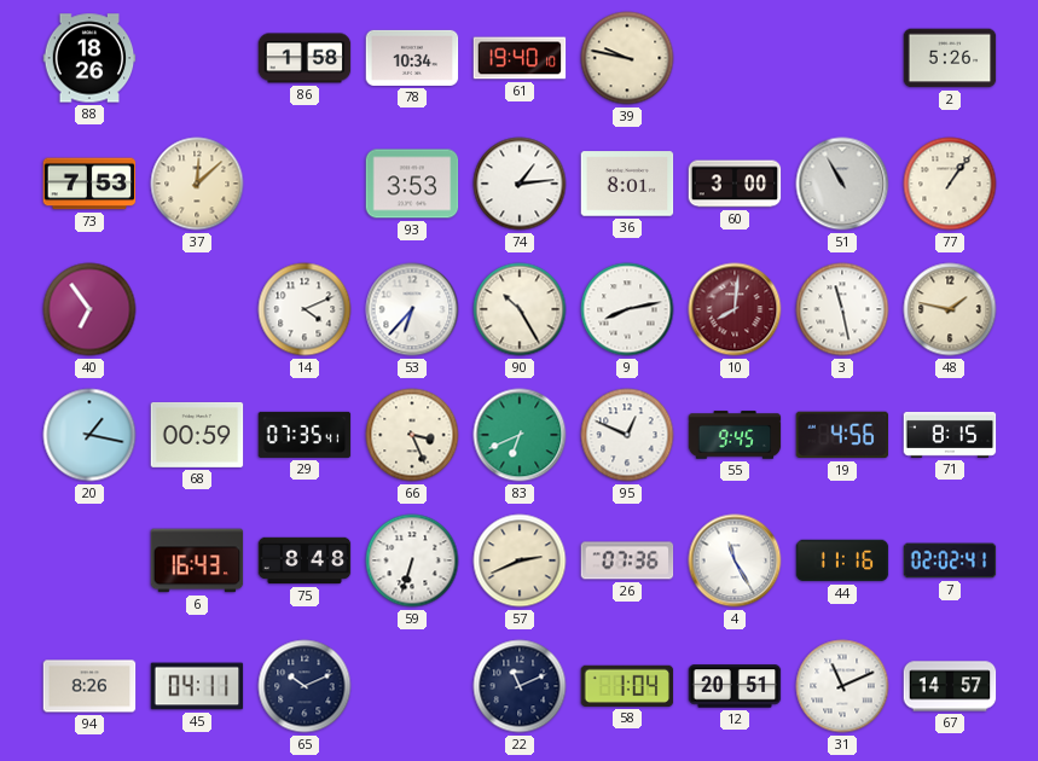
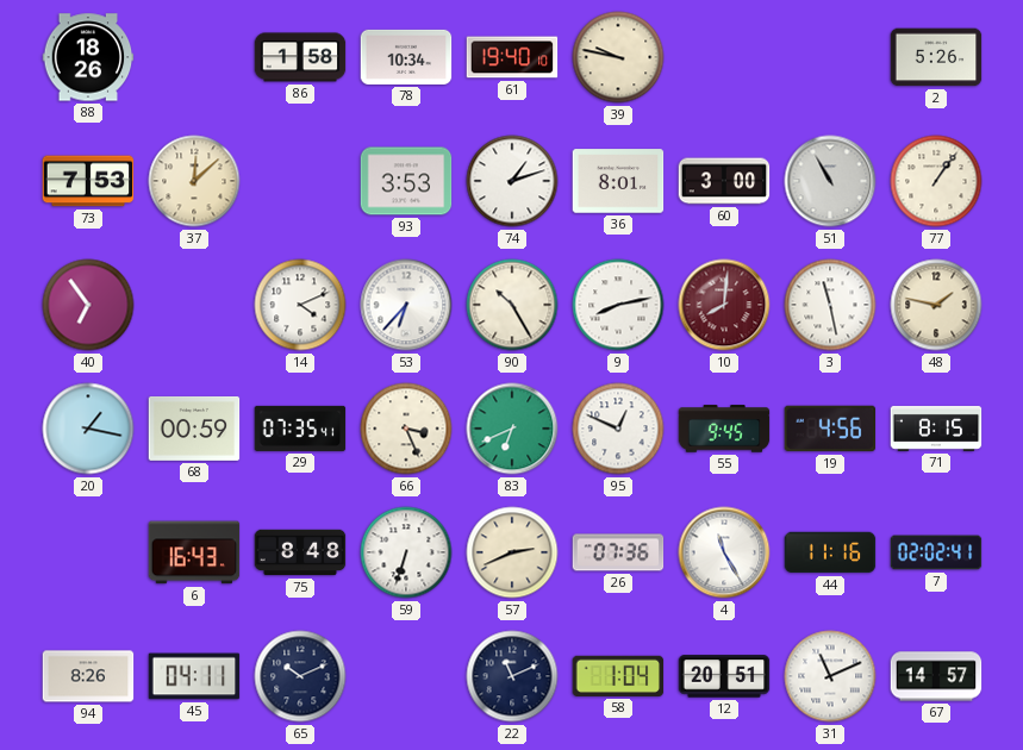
74: 1:14 -> 1:12 (512, 181)
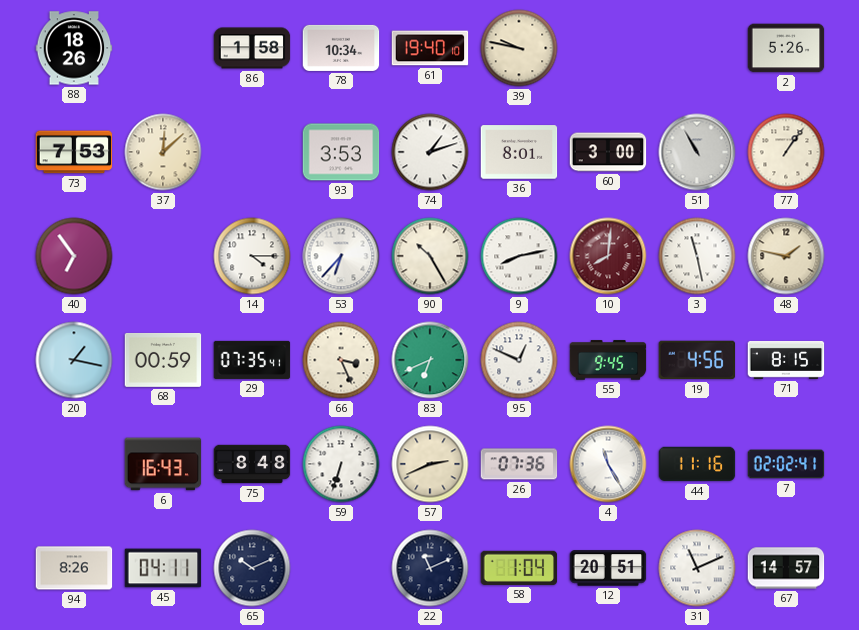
14: 4:11 -> 4:15 (252, 256)
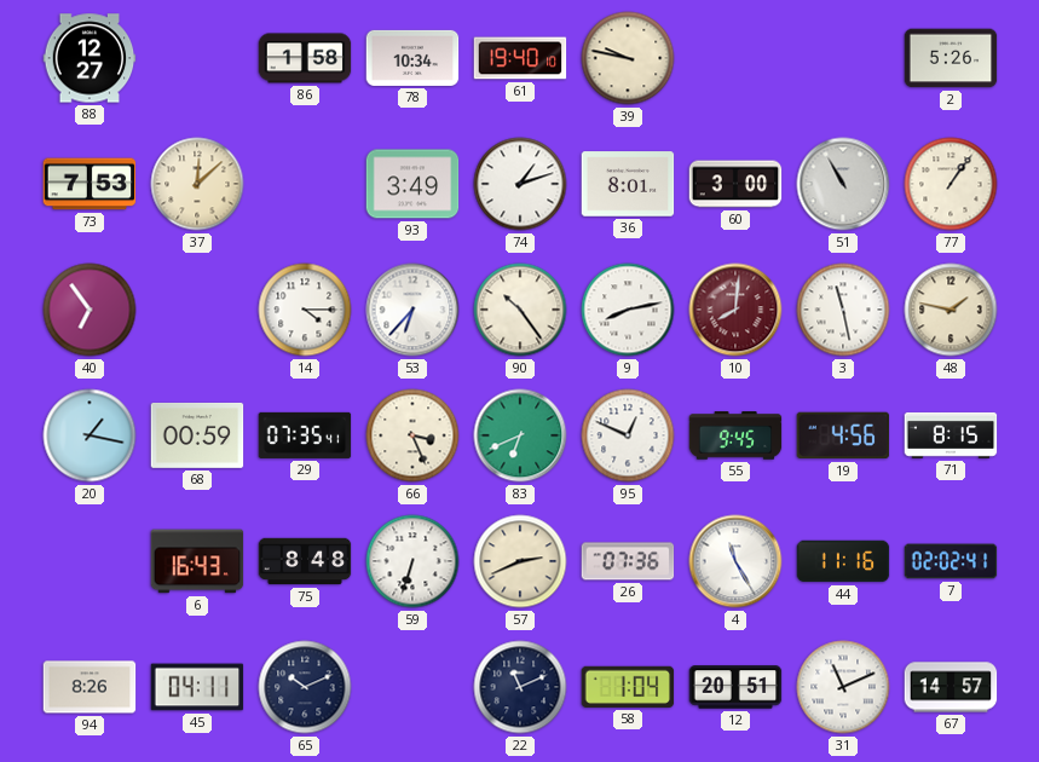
88: 18:26 -> 12:27 (90, 58)
93: 3:53 -> 3:49 (412, 184)
90: 10:25 -> 10:24 (520, 310)
